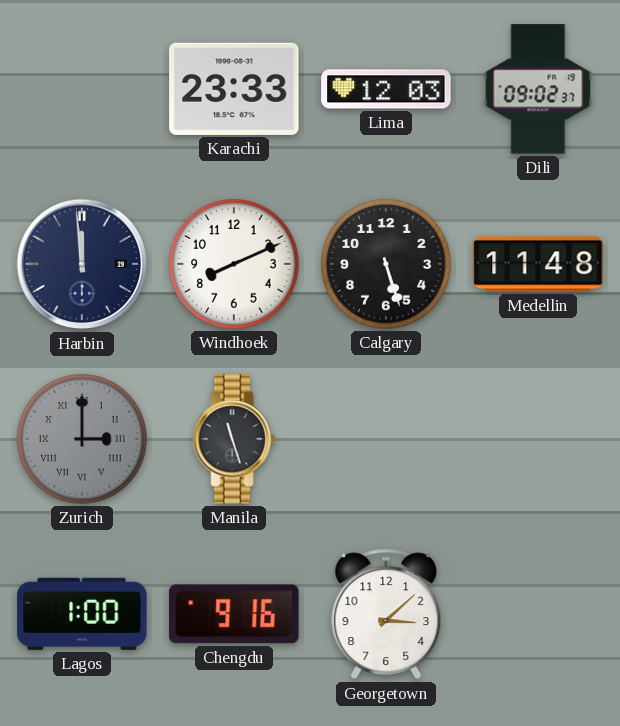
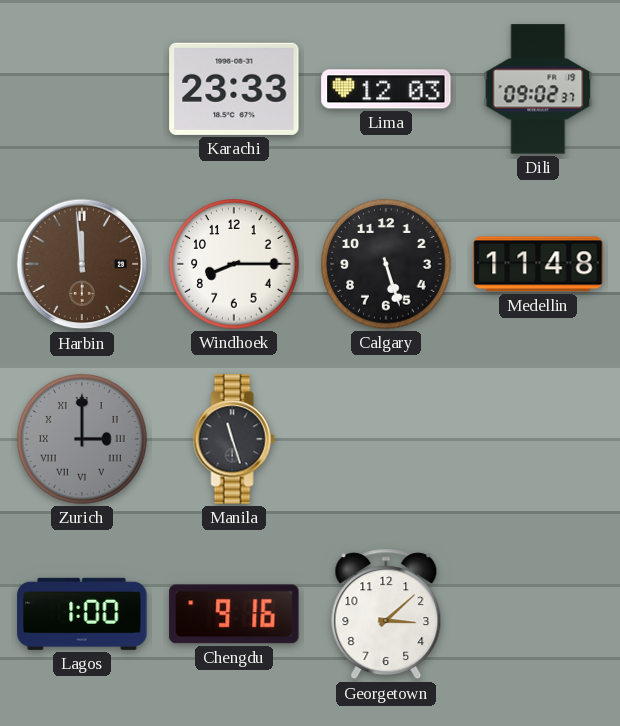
Harbin dial: navy -> brown (82, 264)
Windhoek: 8:11 -> 8:15 (234, 264)
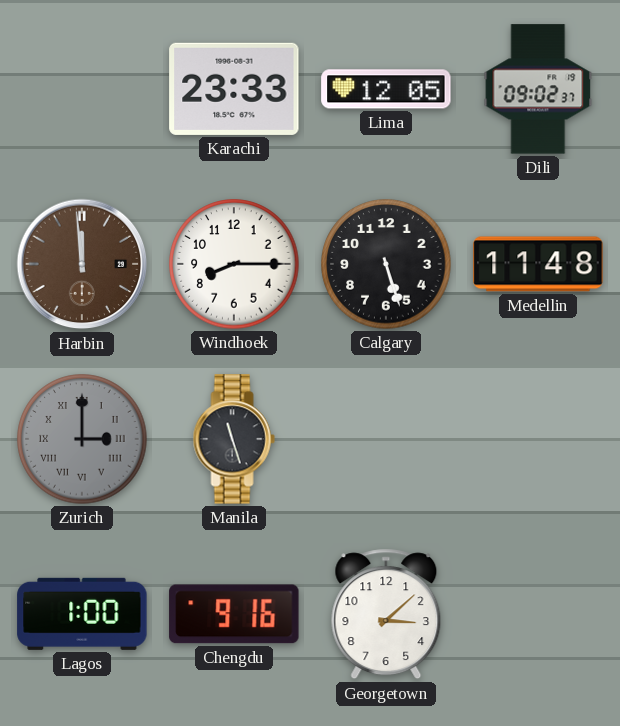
Lima: 12:03 -> 12:05 (386, 89)
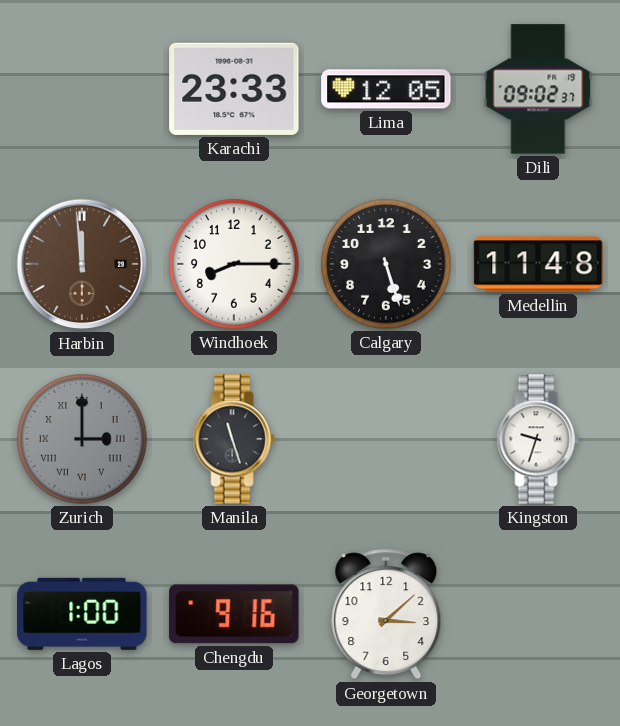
Kingston: none -> 9:33 (538, 439)
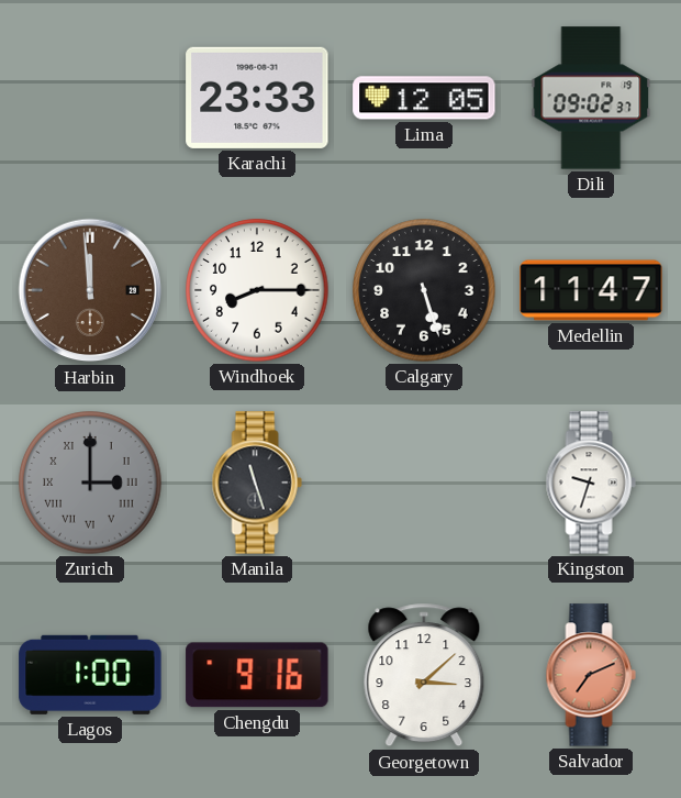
Medellin: 11:48 -> 11:47 (591, 290)
Salvador: none -> 7:11 (591, 675)
